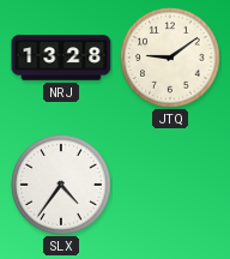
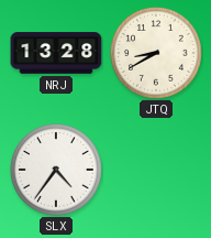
JTQ: 9:09 -> 8:40 (156, 53)
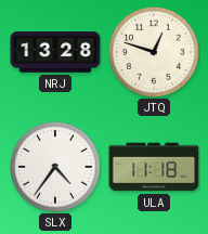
JTQ: 8:40 -> 12:48 (154, 52)
ULA: none -> 11:18 (154, 167)
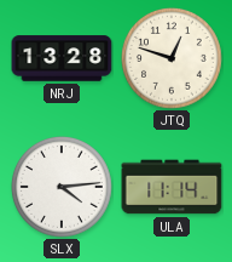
SLX: 4:36 -> 4:14 (62, 187)
ULA: 11:18 -> 11:14 (172, 187)
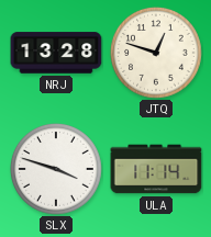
SLX: 4:14 -> 3:48 (56, 169)
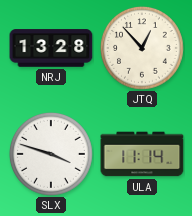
JTQ: 12:48 -> 12:53 (142, 48)
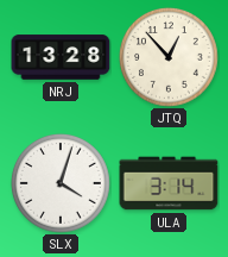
SLX: 3:48 -> 4:03 (61, 183)
ULA: 11:14 -> 3:14 (169, 183)
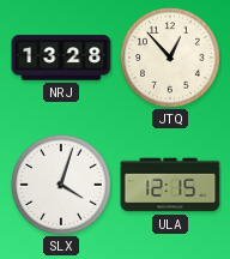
ULA: 3:14 -> 12:15 (170, 185)
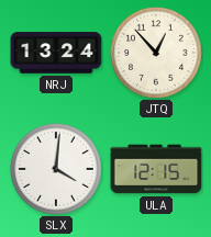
NRJ: 13:28 -> 13:24 (56, 53)
SLX: 4:03 -> 4:01 (56, 169)
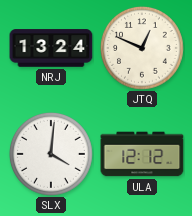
JTQ: 12:53 -> 12:49 (142, 48)
ULA: 12:15 -> 12:12 (142, 154)
